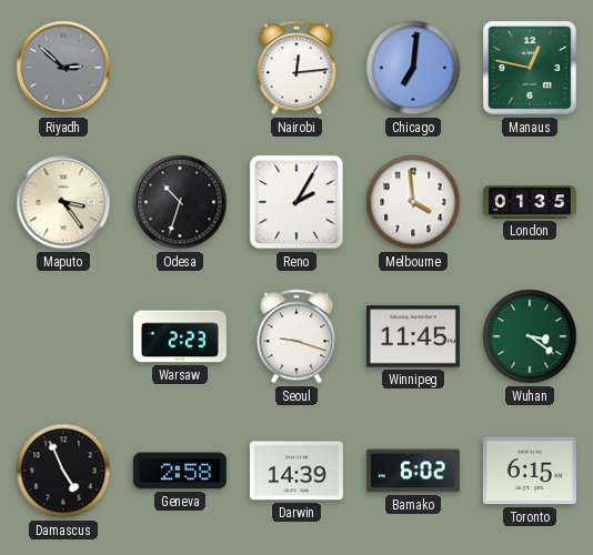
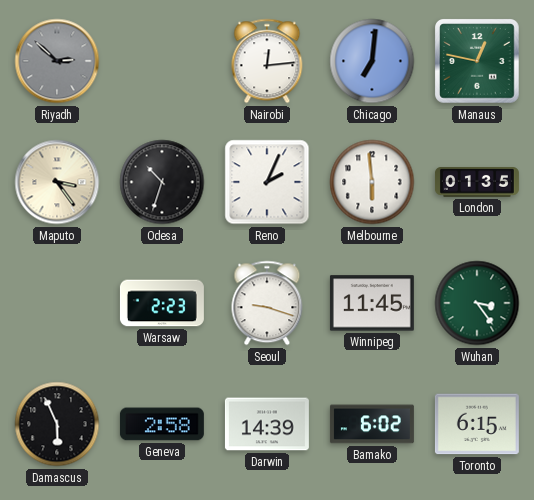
Reno: 2:05 -> 2:04 (267, 182)
Melbourne: 3:59 -> 5:59 (372, 182)
Wuhan: 3:21 -> 3:24 (477, 303)
Damascus: 4:56 -> 5:56 (57, 424)
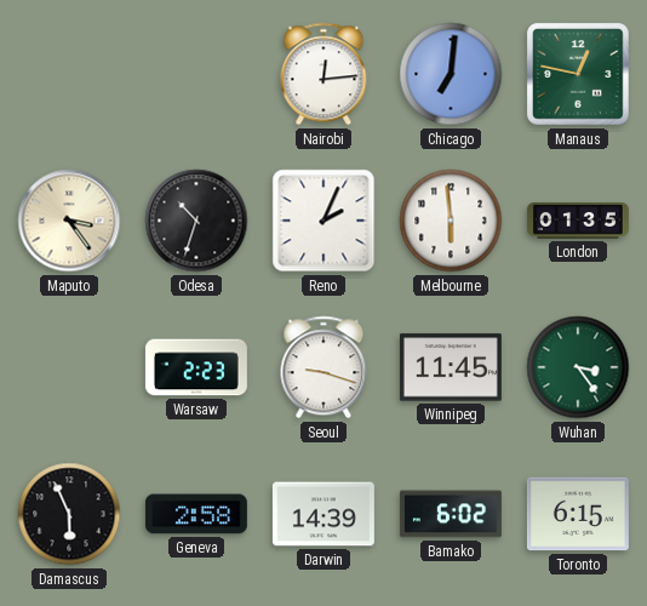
Riyadh: 2:52 -> none (57, 61)
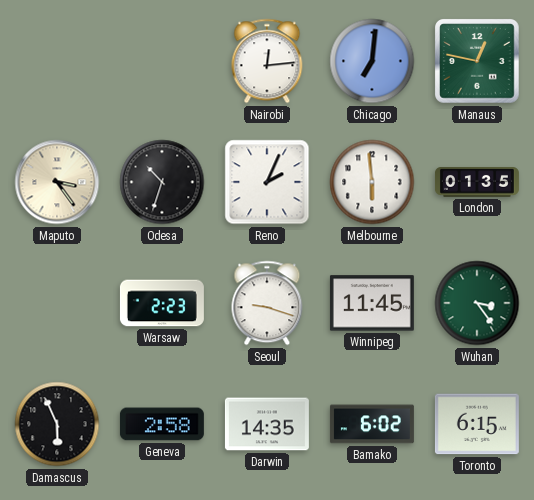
Darwin: 14:39 -> 14:35 (267, 424)
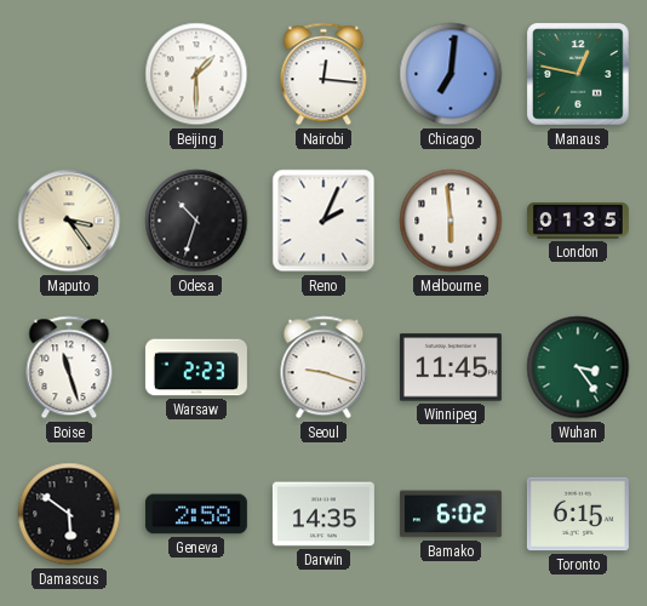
Beijing: none -> 1:30 (196, 74)
Nairobi: 12:14 -> 12:16 (323, 74)
Boise: none -> 11:27 (69, 367)
Damascus: 5:56 -> 5:51 (69, 514)
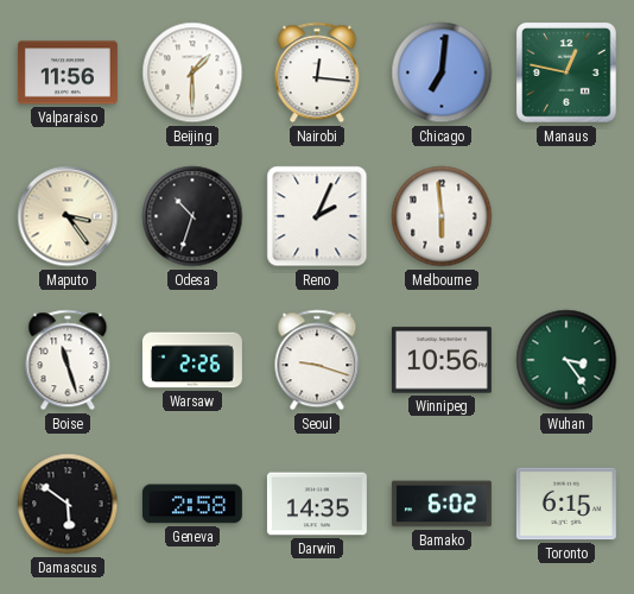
Valparaiso: none -> 11:56 (68, 72)
London: 01:35 -> none (578, 221)
Warsaw: 2:23 -> 2:26 (192, 360)
Winnipeg: 11:45 -> 10:56 (442, 360)
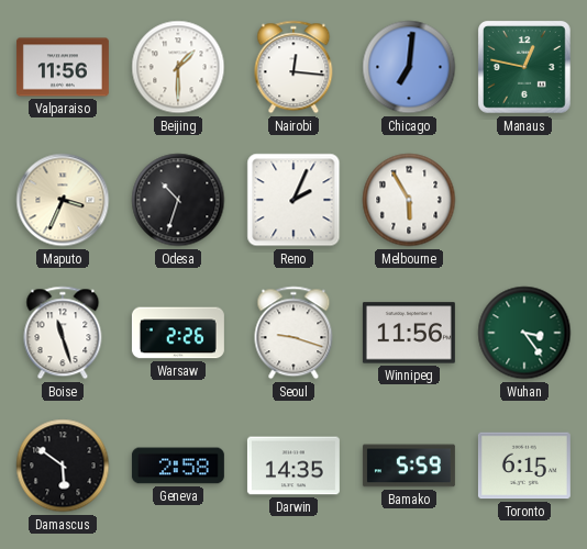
Maputo: 3:24 -> 3:34 (63, 200)
Melbourne: 5:59 -> 5:55 (409, 200)
Winnipeg: 10:56 -> 11:56 (409, 333)
Bamako: 6:02 -> 5:59 (409, 466)
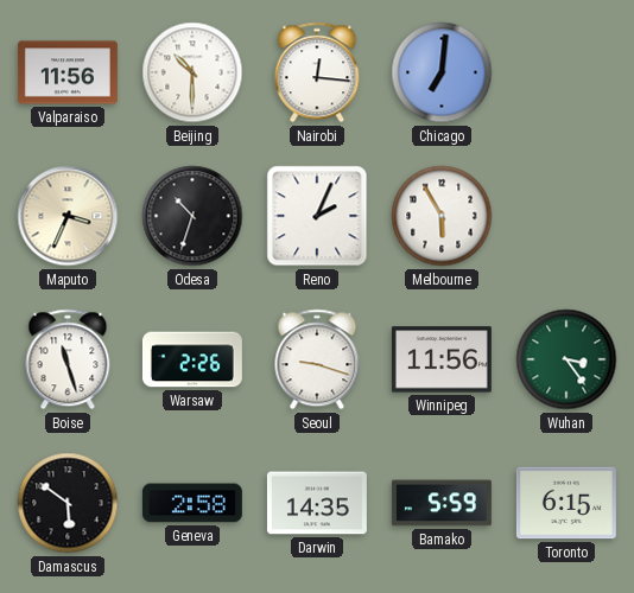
Beijing: 1:30 -> 10:30 (192, 72)
Manaus: 12:47 -> none (524, 67)
